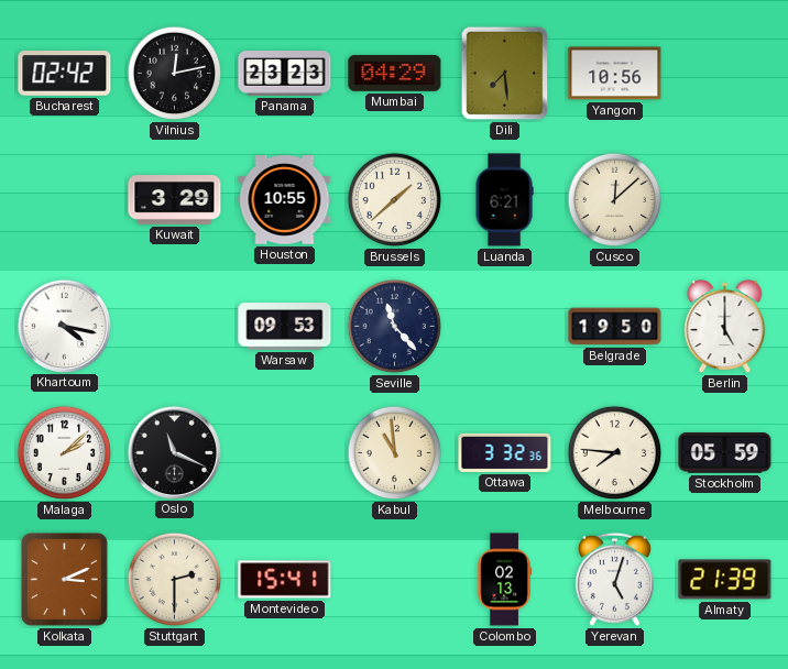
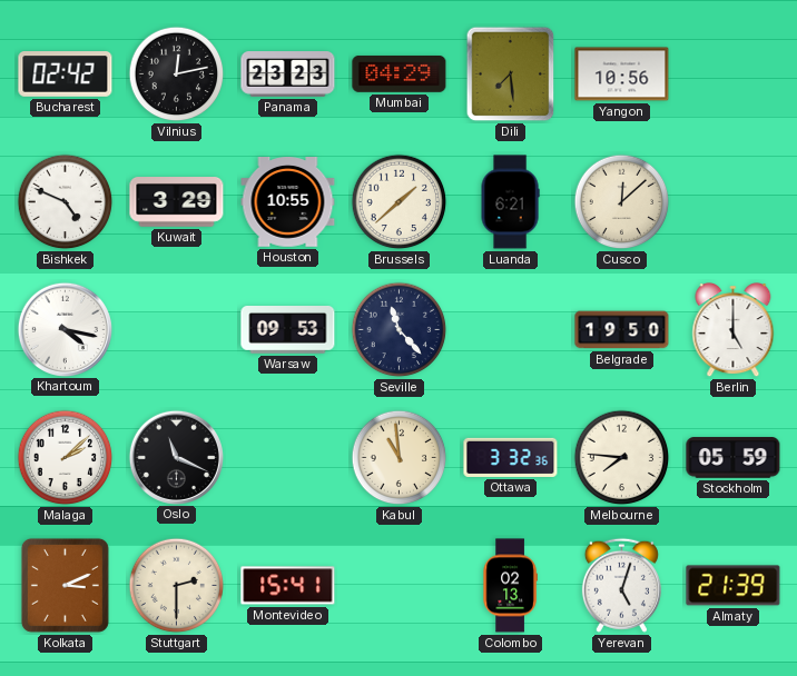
Bishkek: none -> 4:49 (66, 202)
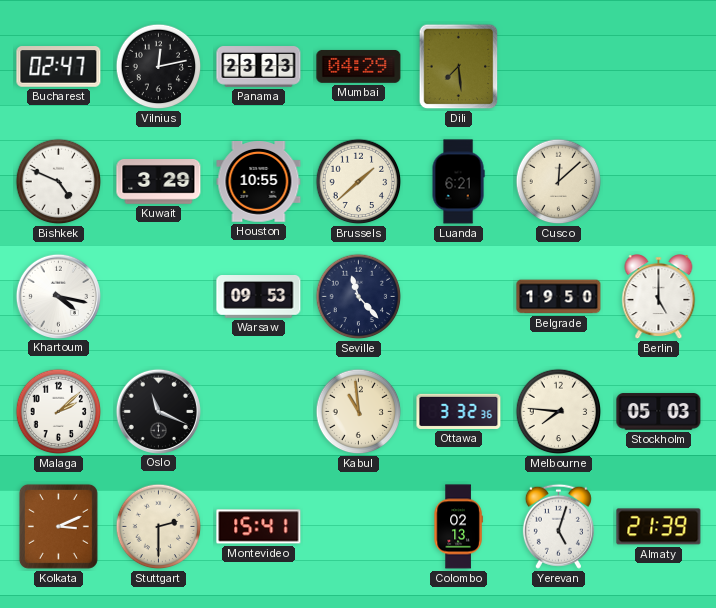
Bucharest: 02:42 -> 02:47 (59, 67)
Yangon: 10:56 -> none (622, 74)
Stockholm: 05:59 -> 05:03 (659, 412)
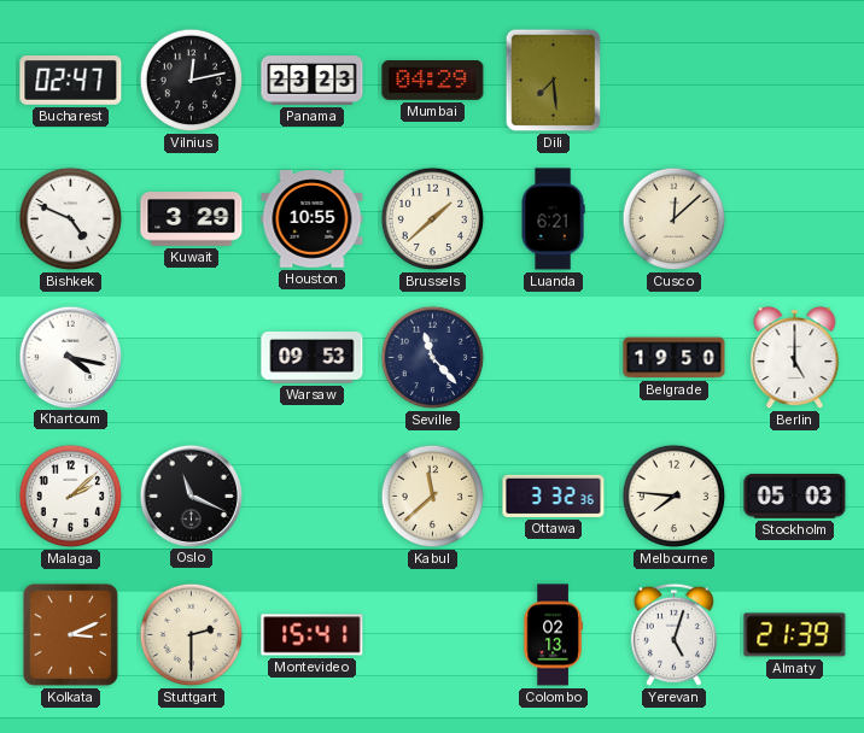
Kabul: 10:59 -> 11:38 (433, 497)
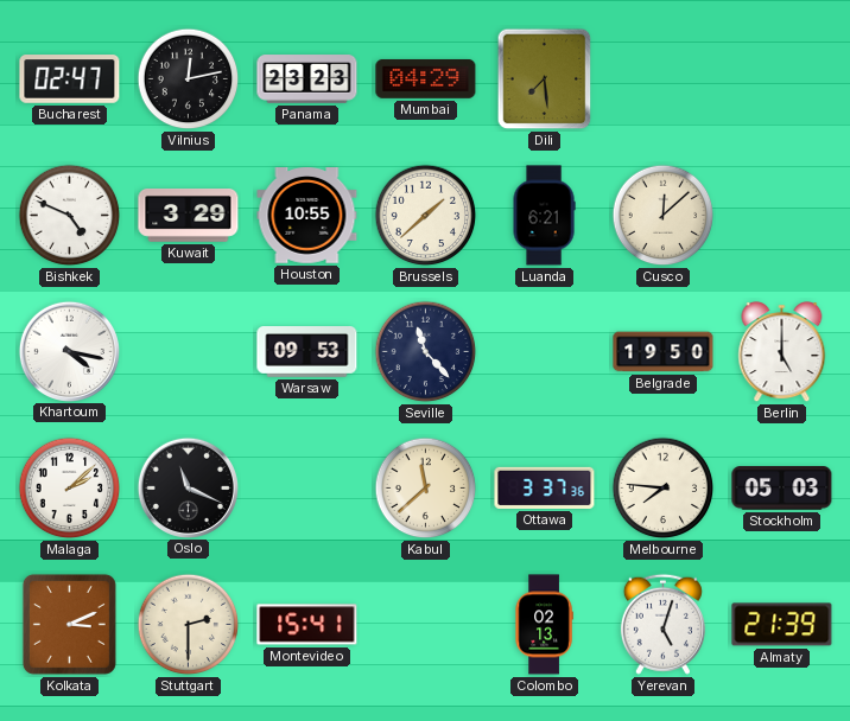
Ottawa: 3:32 -> 3:37 (545, 487)
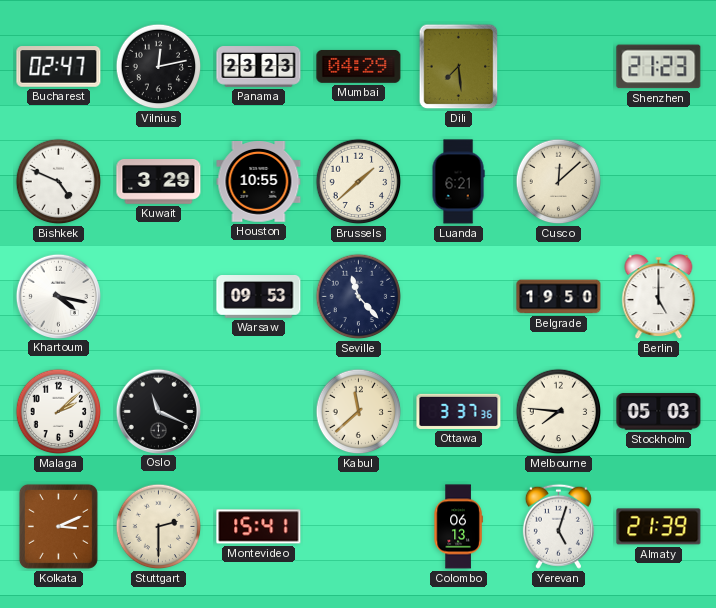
Shenzhen: none -> 21:23 (659, 67)
Colombo: 02:13 -> 06:13 (458, 527)
